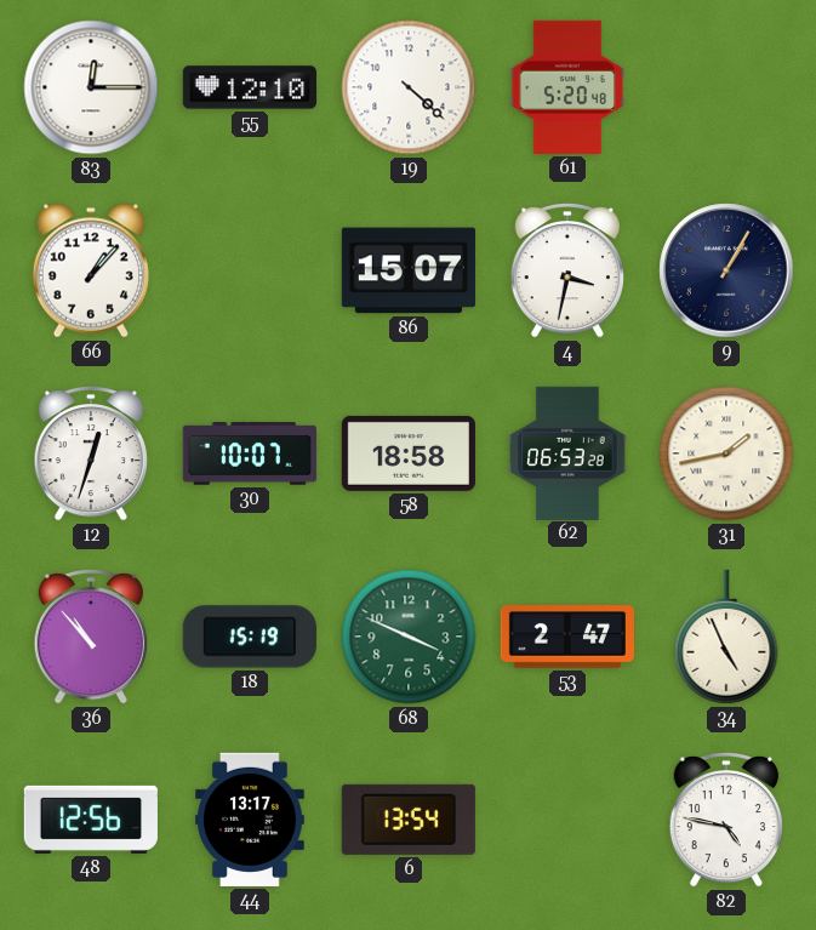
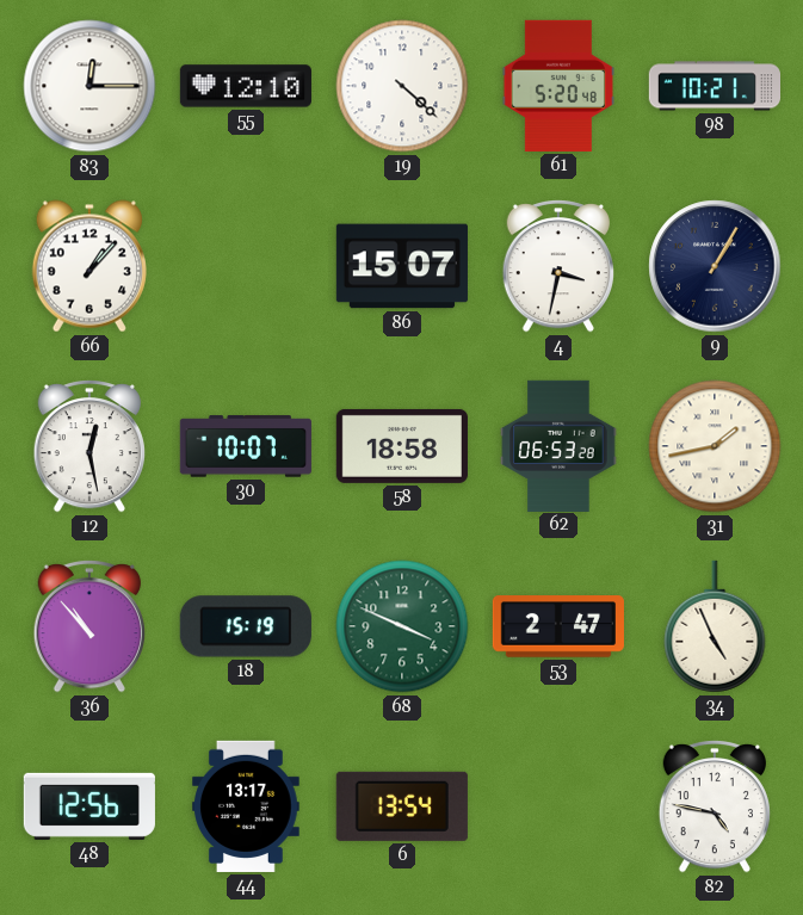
98: none -> 10:21 (714, 86)
12: 12:33 -> 12:28 (89, 447)
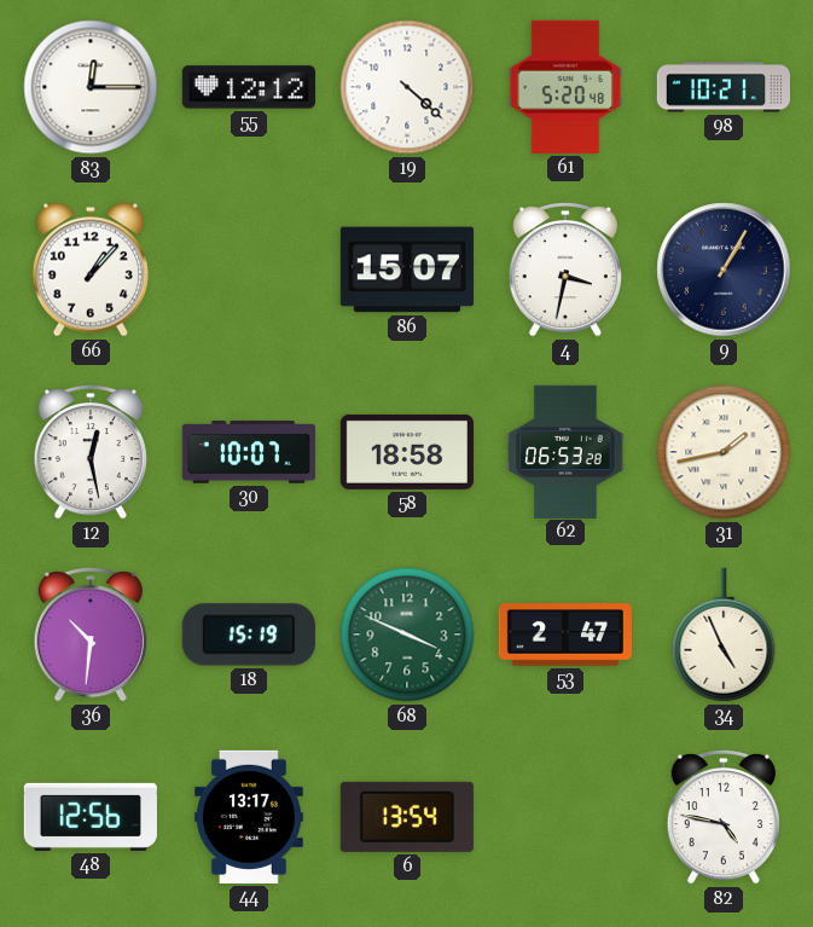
55: 12:10 -> 12:12 (249, 87)
36: 10:53 -> 10:31 (91, 636)
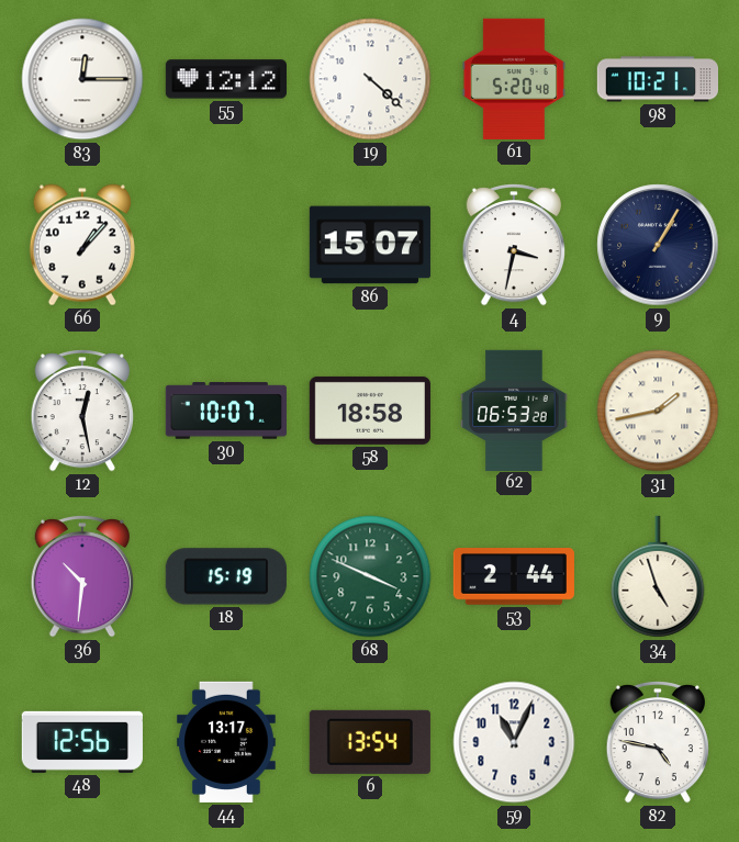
53: 2:47 -> 2:44 (514, 576)
34: 4:56 -> 4:57 (658, 576)
59: none -> 11:04 (514, 742)
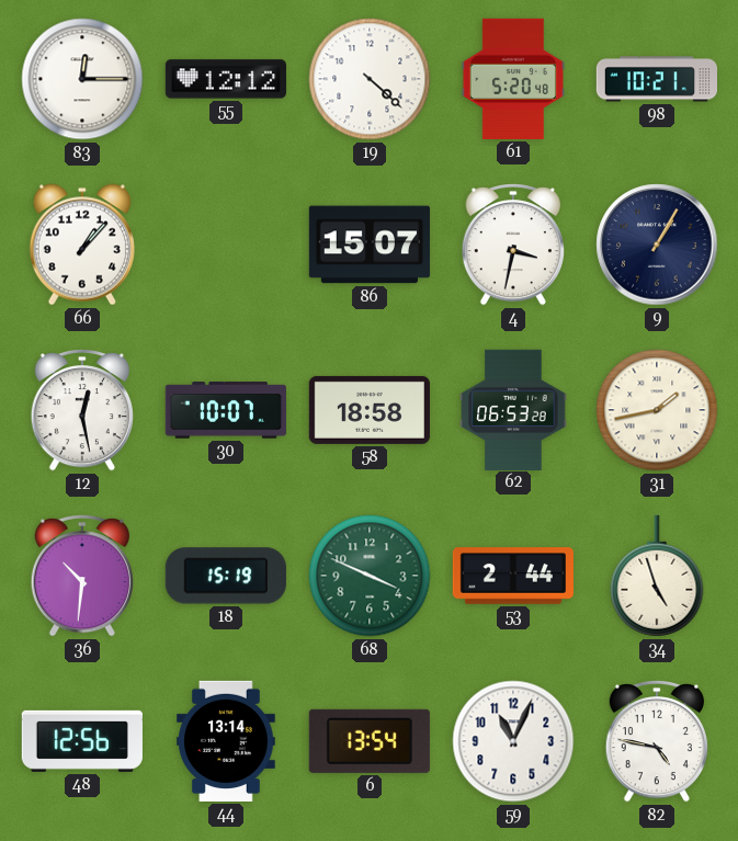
44: 13:17 -> 13:14 (227, 741)
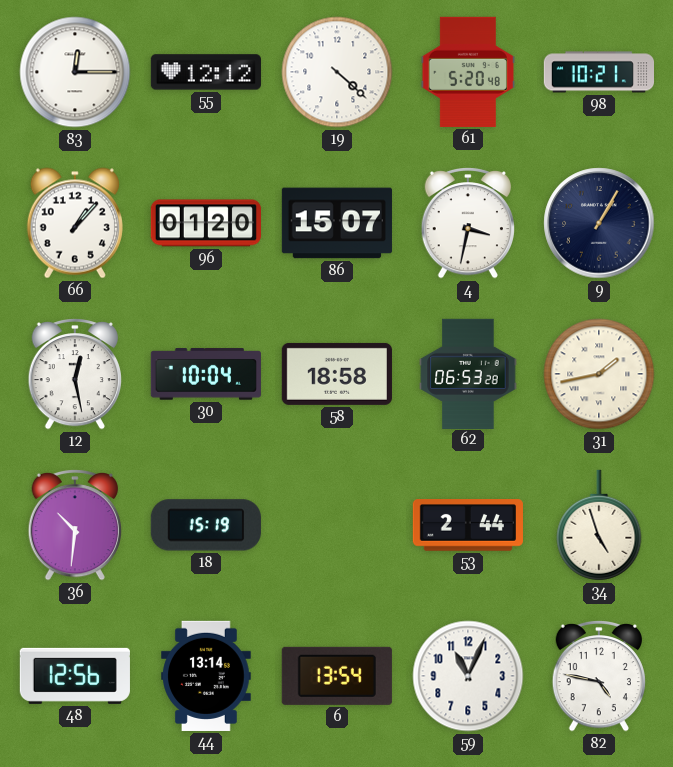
96: none -> 01:20 (206, 223)
30: 10:07 -> 10:04 (206, 374)
68: 3:49 -> none (370, 576)
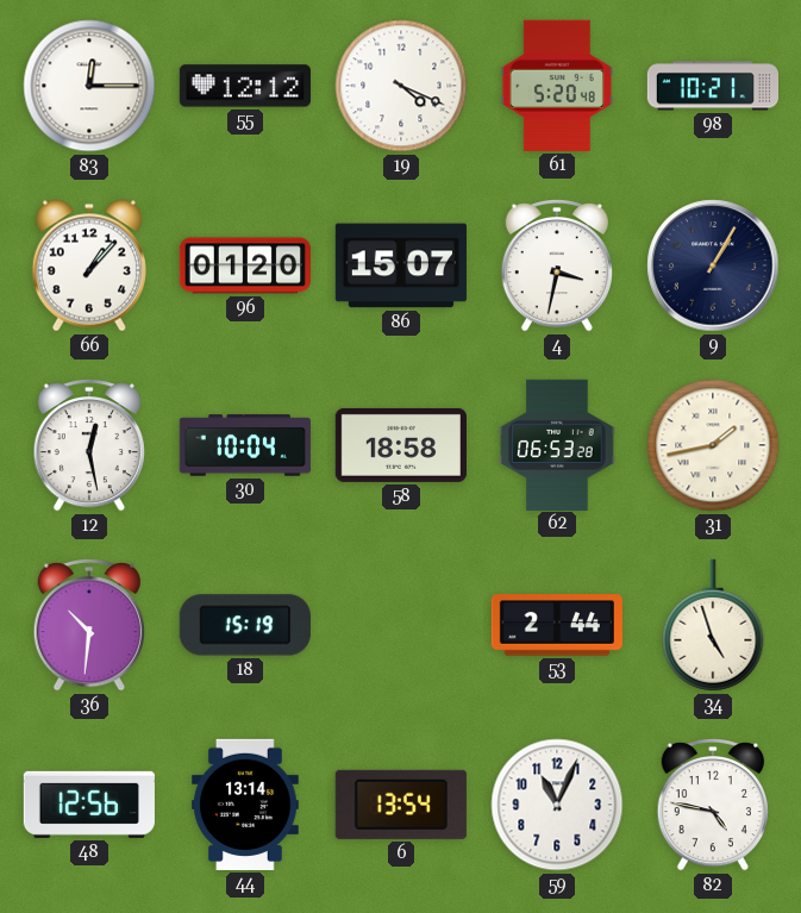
19: 4:22 -> 4:19 (401, 86)
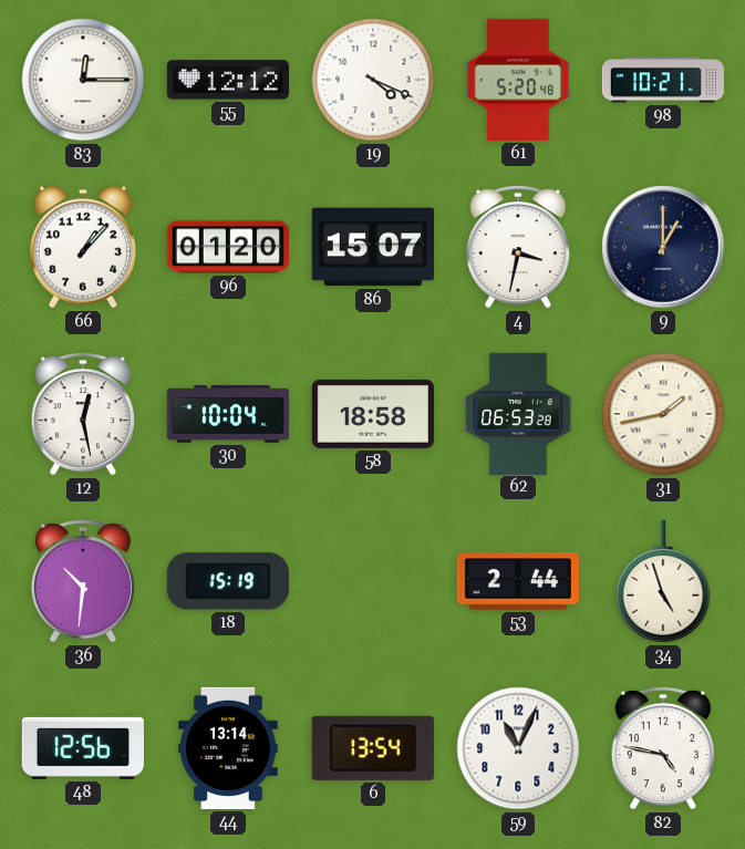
9: 1:05 -> 1:00 (663, 247)
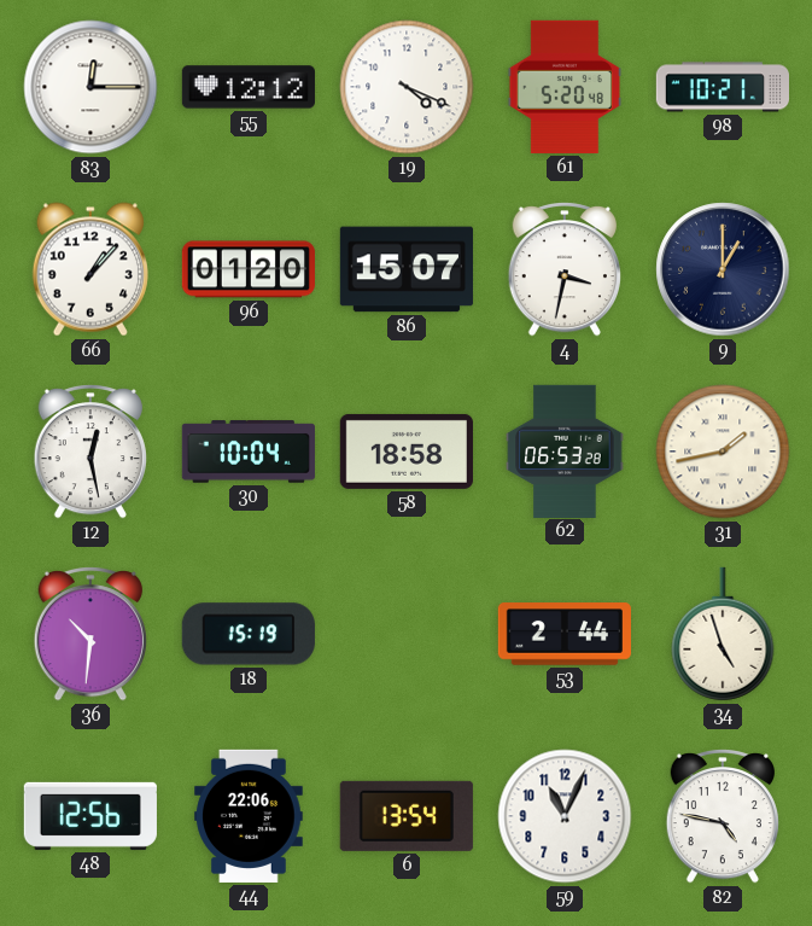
44: 13:14 -> 22:06 (250, 816)
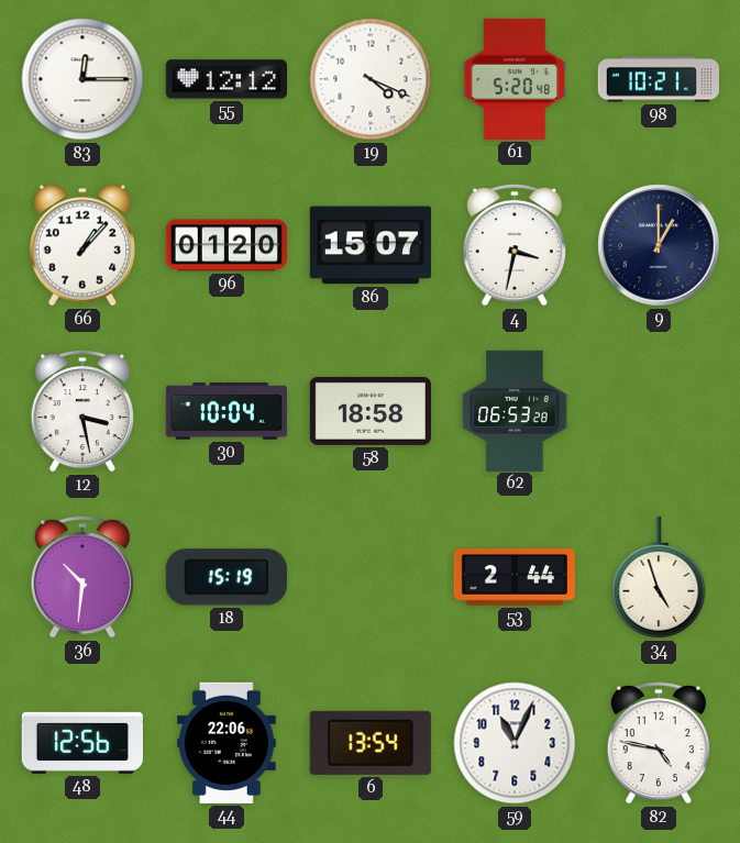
12: 12:28 -> 3:28 (82, 412)
31: 1:43 -> none (723, 452)
